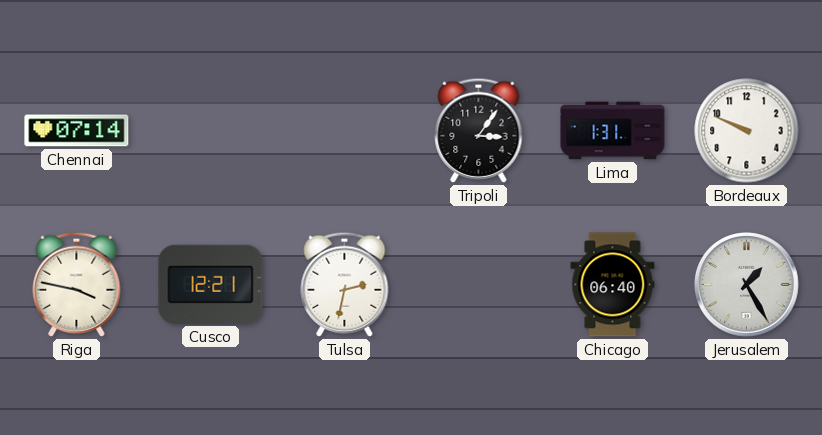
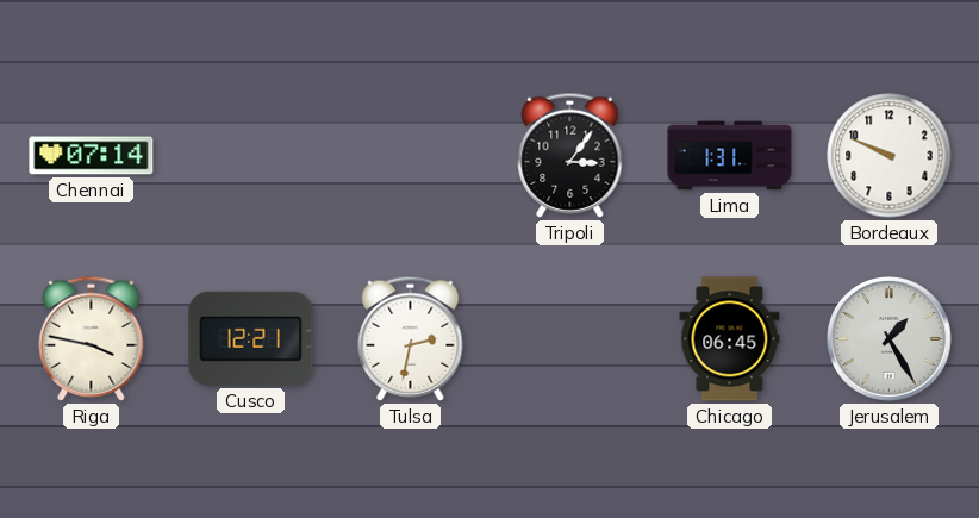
Chicago: 06:40 -> 06:45 (730, 339)
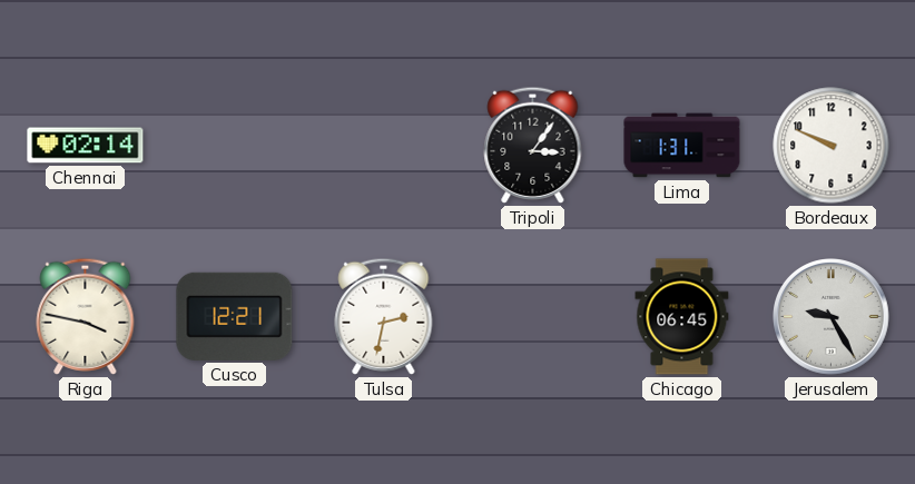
Chennai: 07:14 -> 02:14 (86, 146)
Jerusalem: 1:25 -> 9:25 (832, 317)
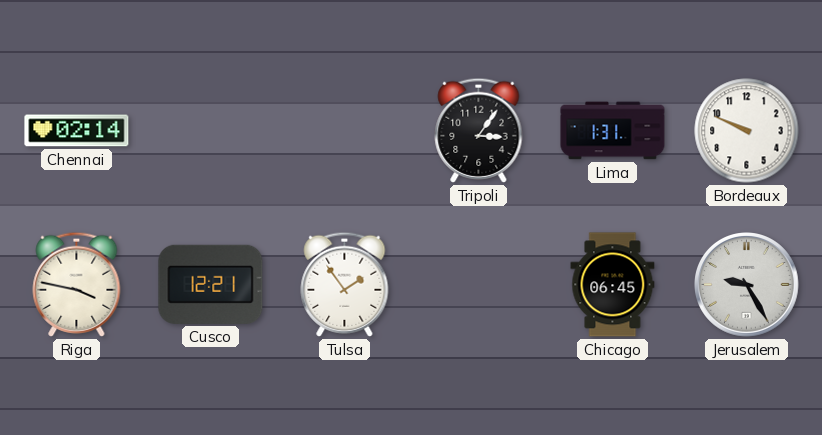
Tulsa: 2:32 -> 1:54 (345, 284)
